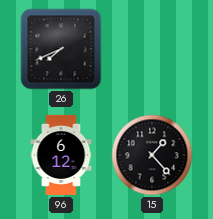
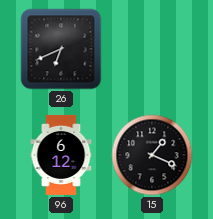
26: 7:41 -> 6:41 (61, 49)
15: 1:23 -> 1:19 (152, 155)
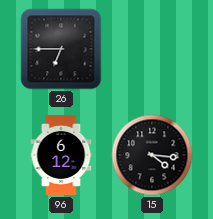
26: 6:41 -> 6:45 (61, 49)
15: 1:19 -> 4:16 (152, 155)
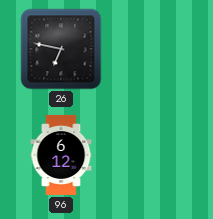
26: 6:45 -> 6:47 (61, 49)
15: 4:16 -> none (152, 155)
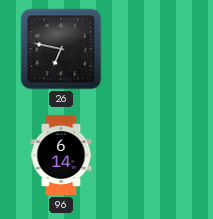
96: 6:12 -> 6:14 (61, 155)
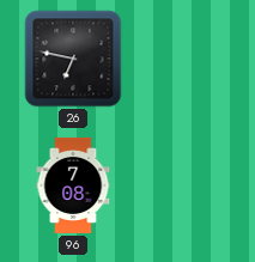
96: 6:14 -> 7:08 (73, 185)
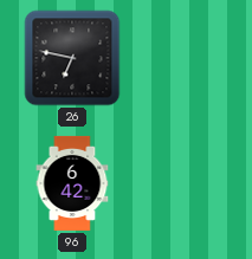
96: 7:08 -> 6:42 (72, 183)
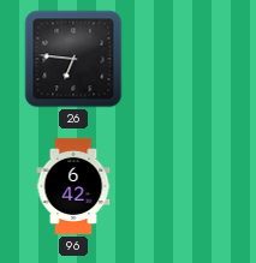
26: 6:47 -> 6:46 (73, 59)
